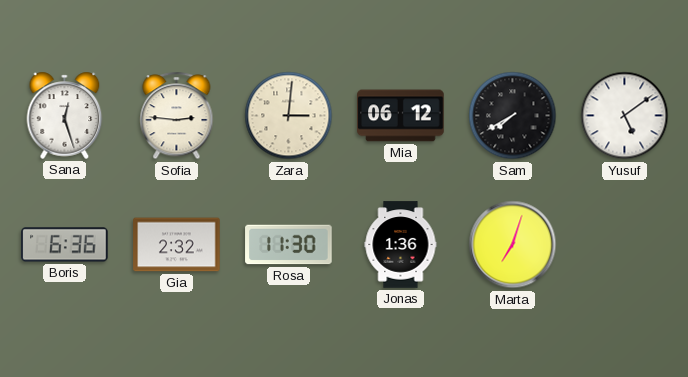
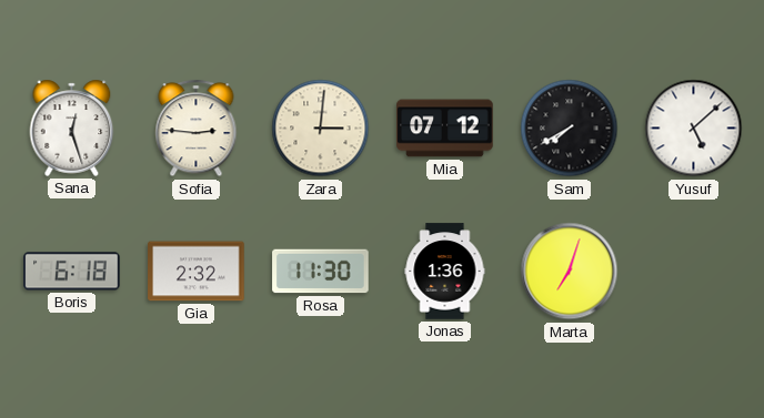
Mia: 06:12 -> 07:12 (445, 129)
Yusuf: 5:09 -> 5:08 (694, 129)
Boris: 6:36 -> 6:18 (72, 272)
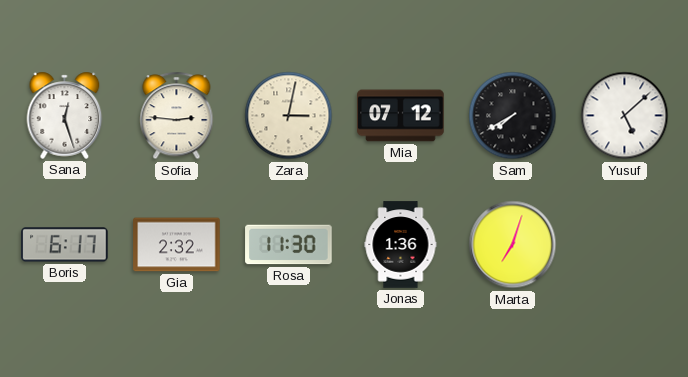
Zara: 3:01 -> 3:02 (289, 116)
Boris: 6:18 -> 6:17 (65, 245)
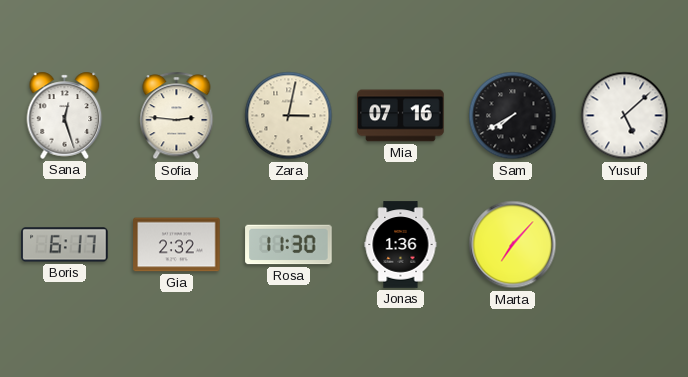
Mia: 07:12 -> 07:16 (401, 116)
Marta: 7:03 -> 7:07 (513, 245)
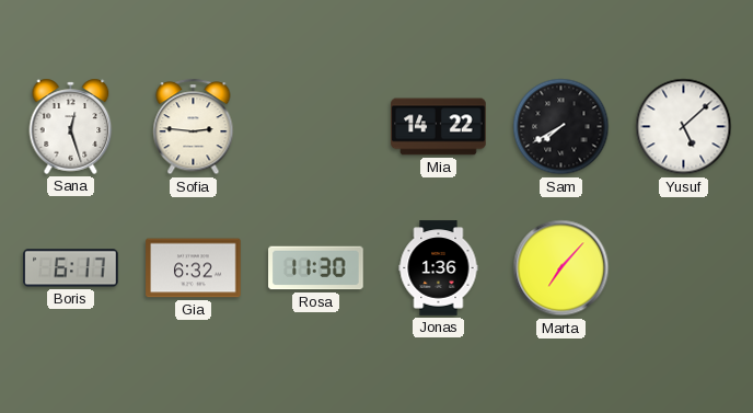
Zara: 3:02 -> none (289, 116)
Mia: 07:16 -> 14:22 (439, 127)
Gia: 2:32 -> 6:32 (194, 268)
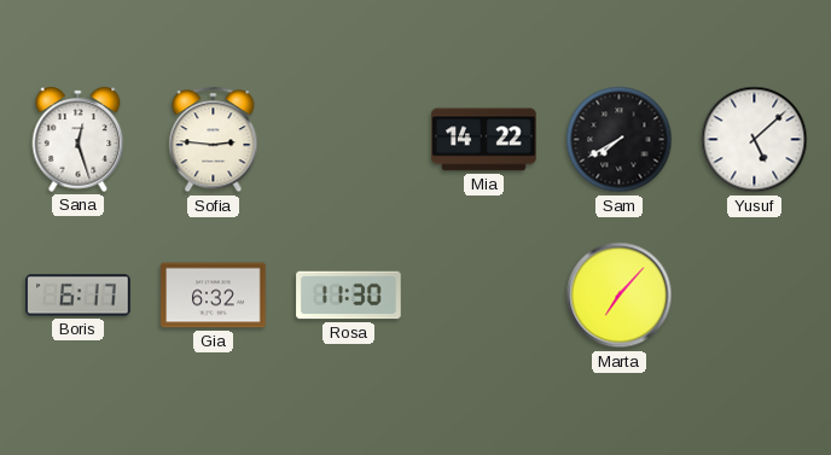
Jonas: 1:36 -> none (439, 268)
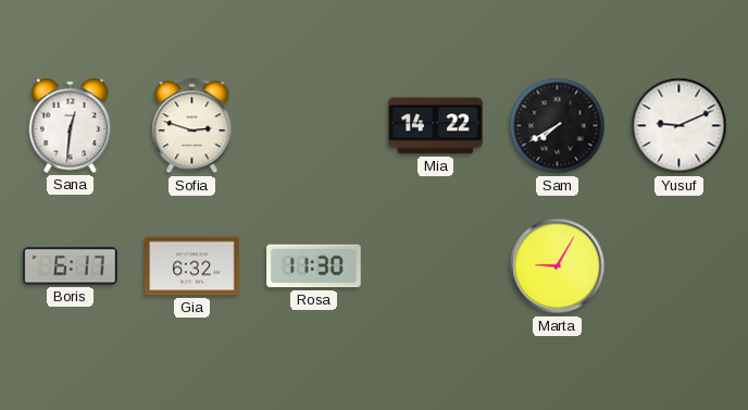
Sana: 12:27 -> 12:31 (71, 125)
Sofia: 2:46 -> 2:48 (192, 126)
Yusuf: 5:08 -> 9:11 (680, 126)
Marta: 7:07 -> 9:05 (558, 266)
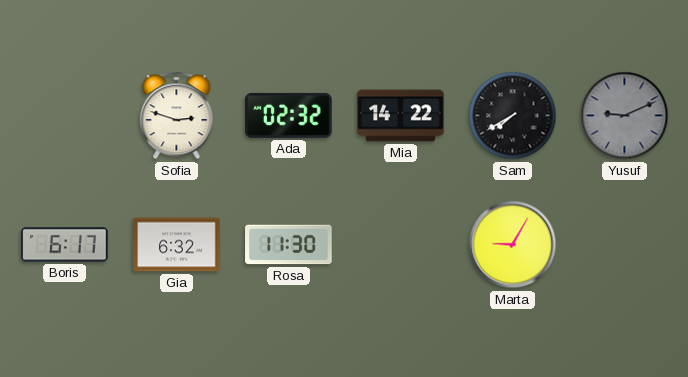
Sana: 12:31 -> none (71, 125)
Ada: none -> 02:32 (289, 115)
Yusuf dial: white -> grey (625, 116)
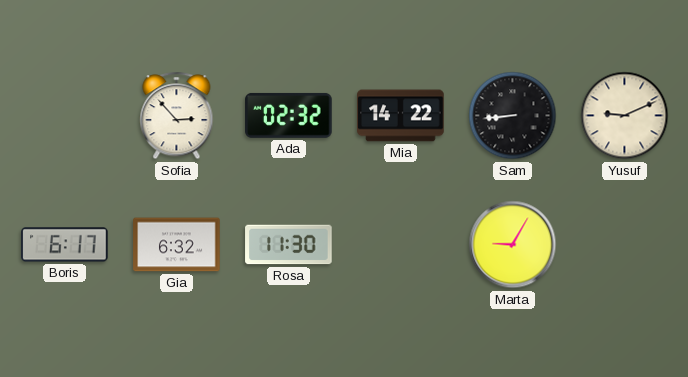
Sofia: 2:48 -> 2:53 (177, 116)
Sam: 7:40 -> 8:44 (513, 116)
Yusuf dial: grey -> cream (625, 116)
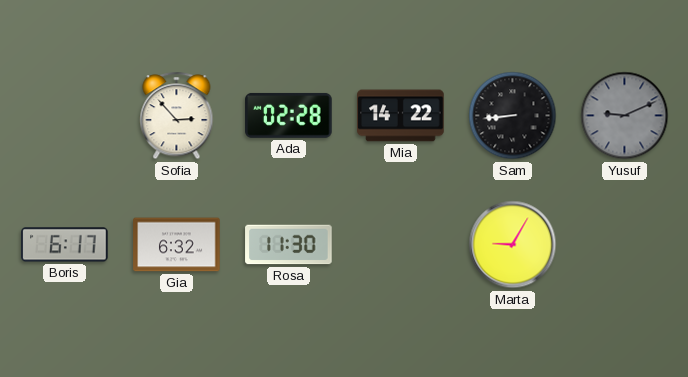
Ada: 02:32 -> 02:28 (289, 115)
Yusuf dial: cream -> grey (625, 116)
